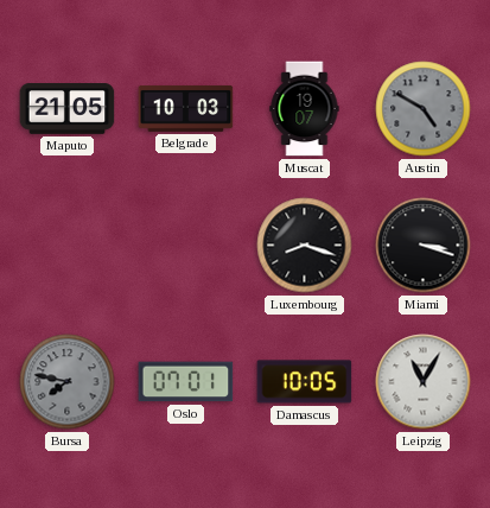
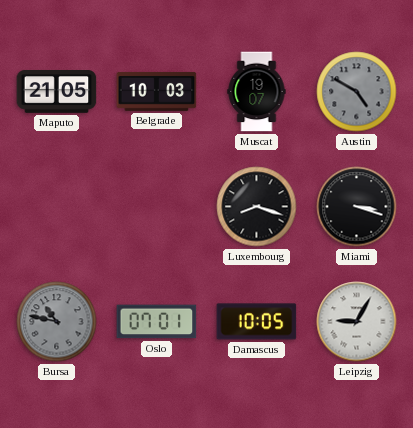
Bursa: 7:47 -> 10:47 (57, 322)
Leipzig: 11:05 -> 9:05 (357, 322)
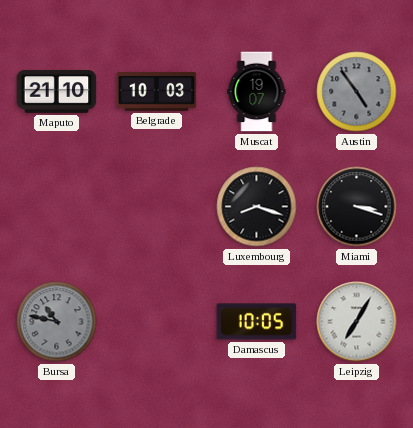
Maputo: 21:05 -> 21:10 (57, 92)
Austin: 4:50 -> 4:54 (357, 92)
Oslo: 07:01 -> none (157, 322)
Leipzig: 9:05 -> 7:05 (357, 322)
